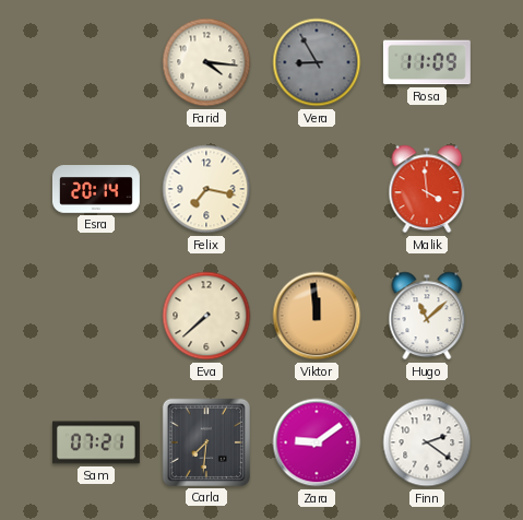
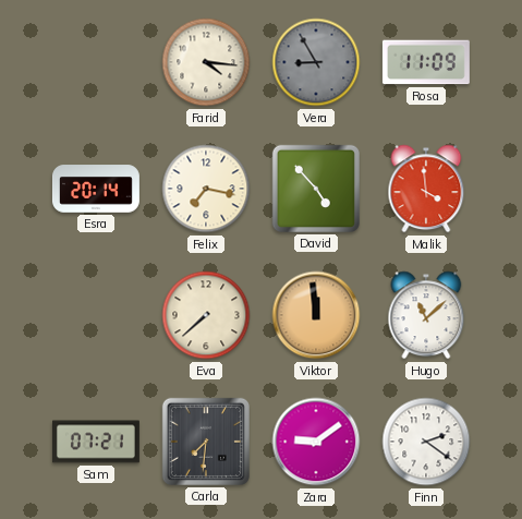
David: none -> 4:53 (316, 189)
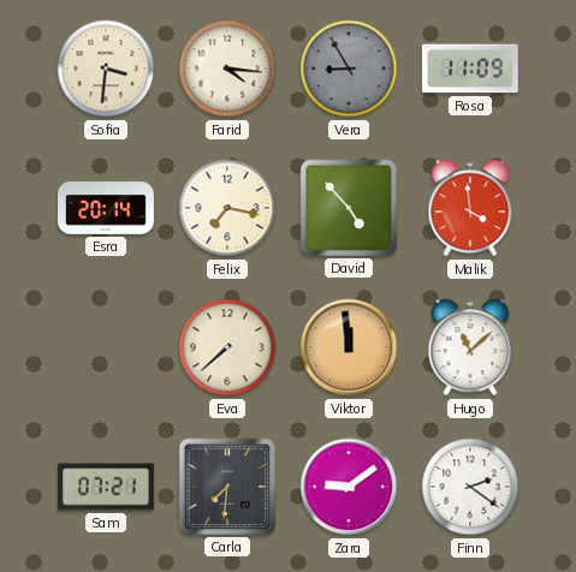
Sofia: none -> 3:31 (106, 68)
